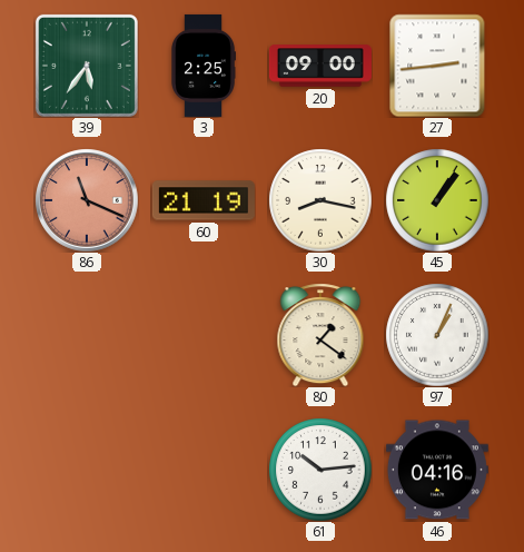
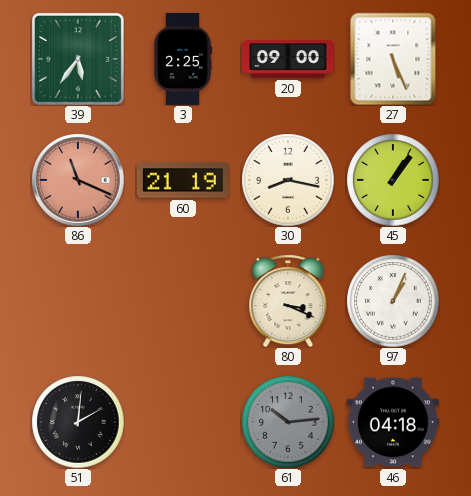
27: 2:44 -> 5:26 (393, 59)
80: 1:21 -> 3:19 (288, 301)
51: none -> 2:01 (78, 422)
61 dial: white -> grey (288, 422)
46: 04:16 -> 04:18 (393, 422)
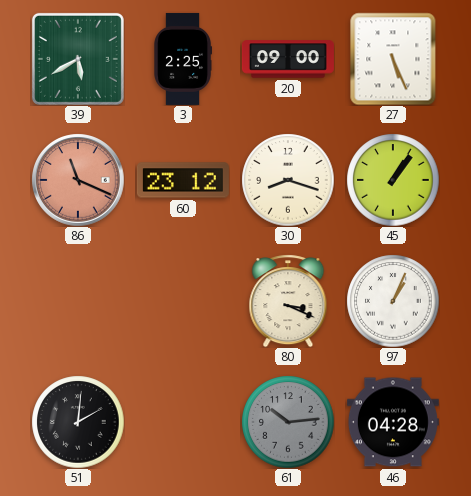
39: 5:36 -> 5:40 (78, 59)
60: 21:19 -> 23:12 (183, 180)
30: 8:17 -> 8:18 (288, 180)
46: 04:18 -> 04:28 (393, 422)
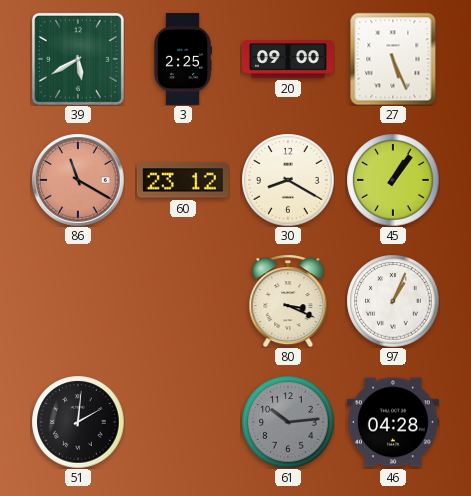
86: 11:19 -> 11:20 (78, 180)
30: 8:18 -> 8:20 (288, 180)
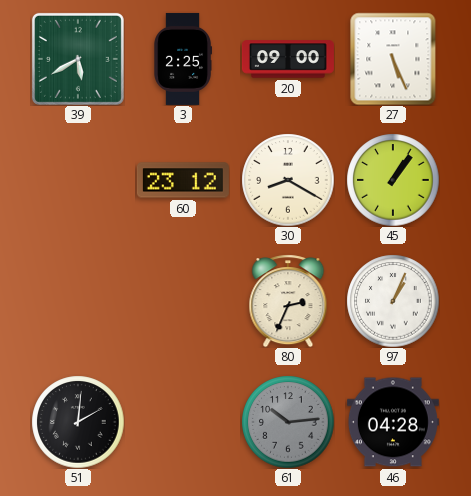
86: 11:20 -> none (78, 180)
80: 3:19 -> 2:34 (288, 301)
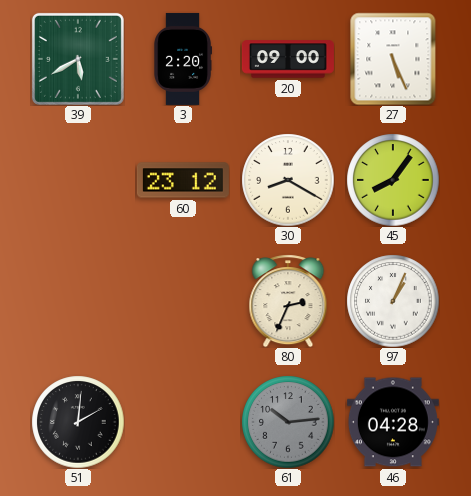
3: 2:25 -> 2:20 (182, 59)
45: 1:06 -> 8:06 (393, 180)
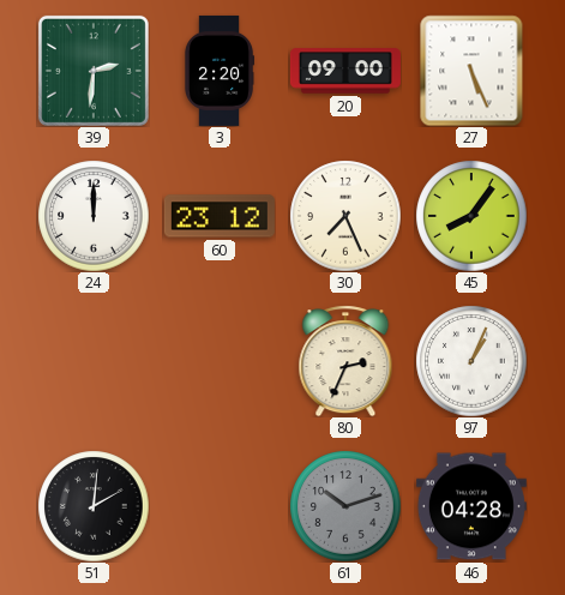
39: 5:40 -> 2:31 (94, 71)
24: none -> 12:00 (94, 216)
30: 8:20 -> 7:26 (345, 216)
61: 10:14 -> 10:12 (345, 506)
